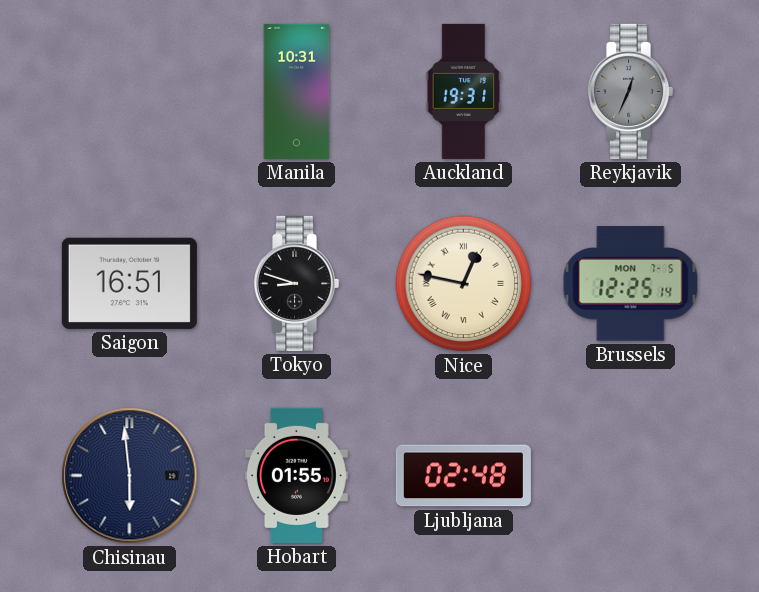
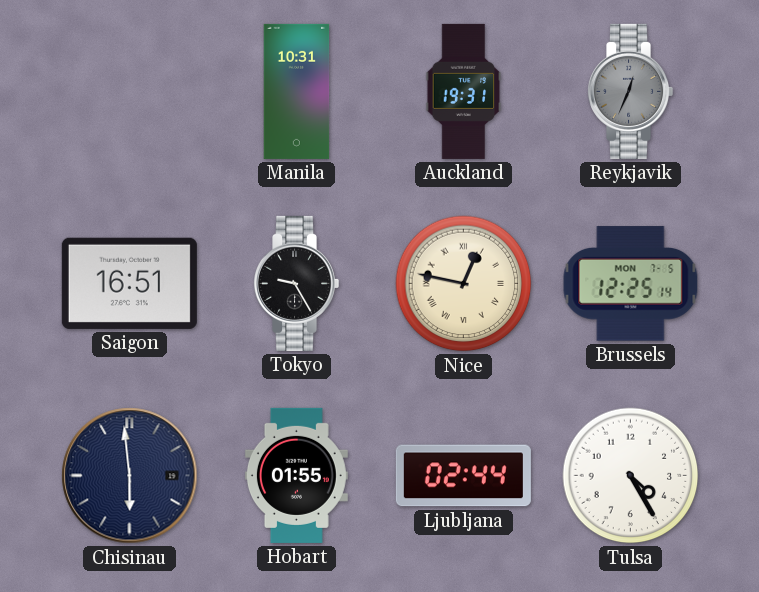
Tokyo: 8:48 -> 9:25 (297, 283)
Ljubljana: 02:48 -> 02:44 (463, 476)
Tulsa: none -> 4:25 (631, 476)
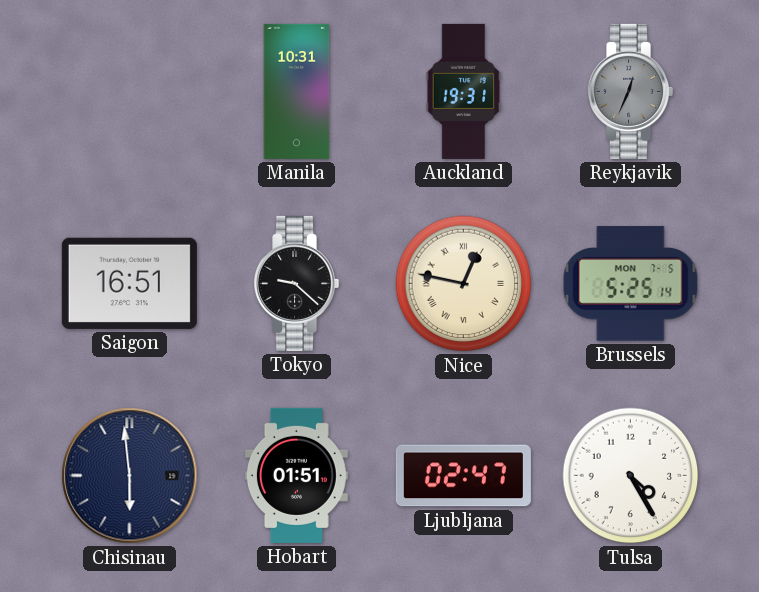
Tokyo: 9:25 -> 9:22 (297, 283)
Brussels: 12:25 -> 5:25 (631, 284)
Hobart: 01:55 -> 01:51 (296, 475)
Ljubljana: 02:44 -> 02:47 (463, 476)
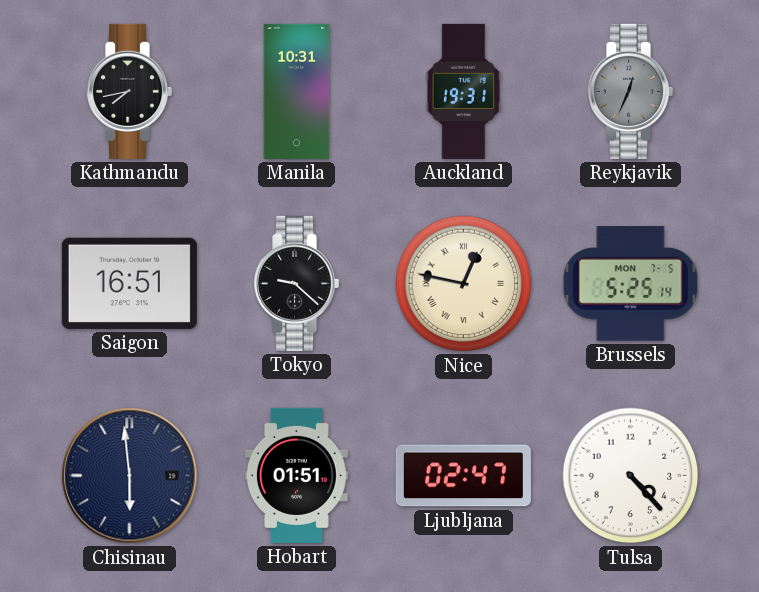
Kathmandu: none -> 7:43 (130, 91)
Tulsa: 4:25 -> 4:23 (631, 476)
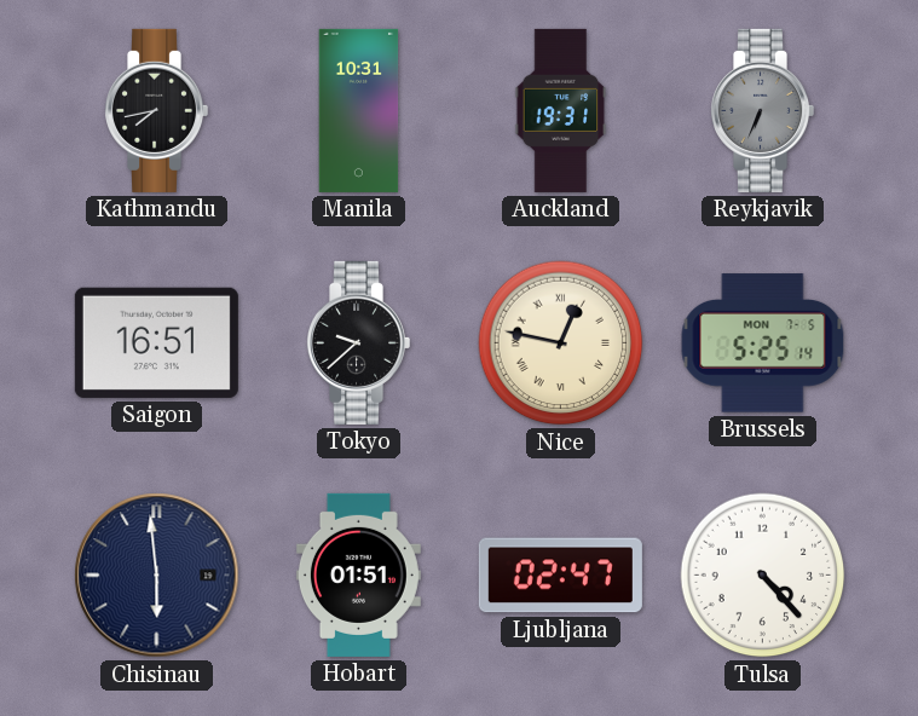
Reykjavik: 12:34 -> 6:34 (763, 110)
Tokyo: 9:22 -> 9:38 (359, 342)
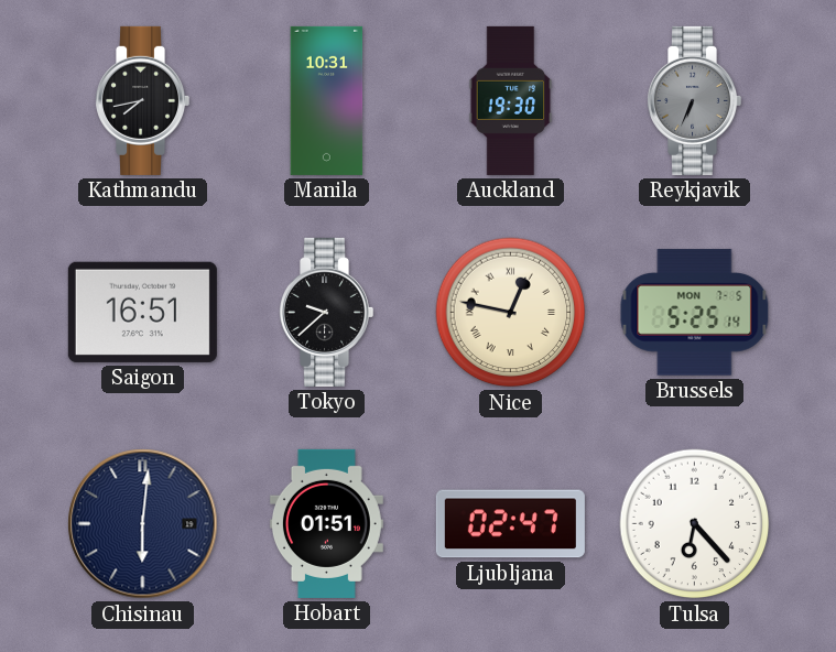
Auckland: 19:31 -> 19:30 (511, 100)
Chisinau: 5:59 -> 6:01 (143, 524)
Tulsa: 4:23 -> 6:23 (695, 524)
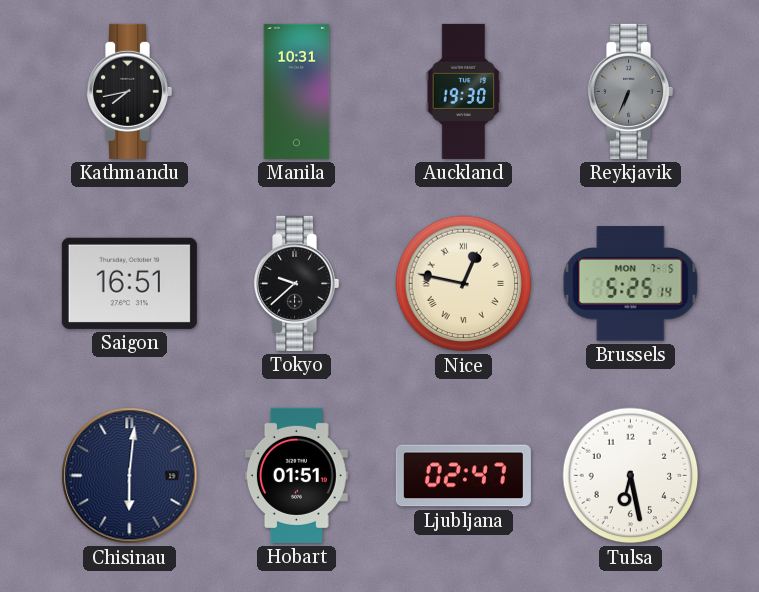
Tulsa: 6:23 -> 6:28 (631, 476)
